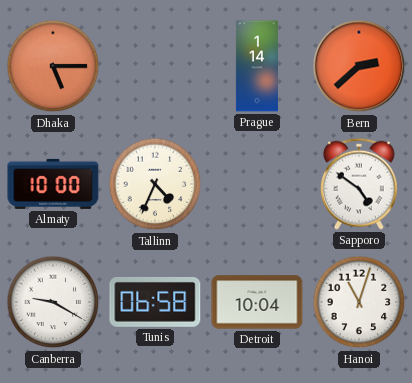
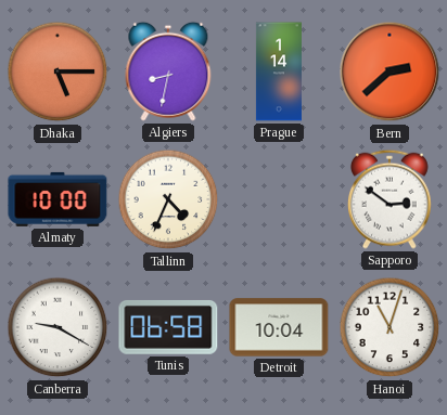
Algiers: none -> 8:32 (168, 72)
Sapporo: 4:51 -> 2:51 (391, 199)
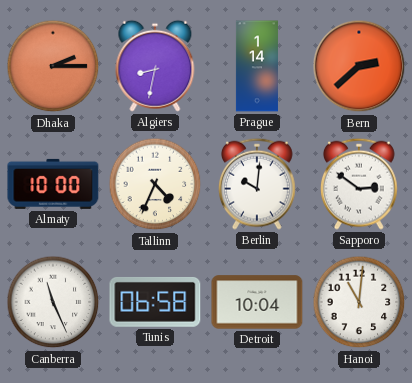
Dhaka: 5:15 -> 2:15 (53, 66)
Berlin: none -> 10:01 (258, 184)
Canberra: 9:20 -> 11:26 (53, 302)
Hanoi: 11:03 -> 11:01 (359, 302)
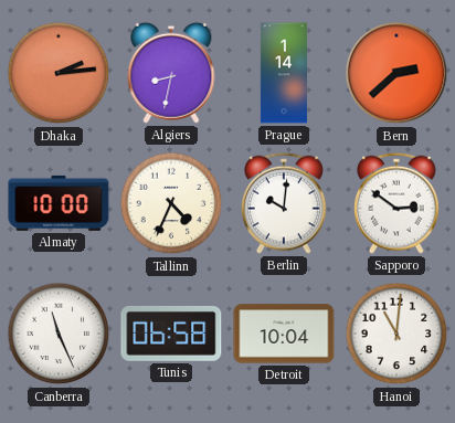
Dhaka: 2:15 -> 2:14 (59, 73)
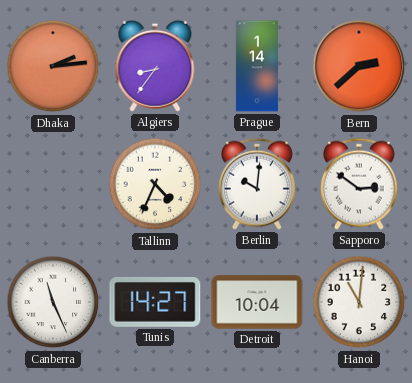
Algiers: 8:32 -> 8:36 (155, 66)
Almaty: 10:00 -> none (59, 203)
Tunis: 06:58 -> 14:27 (155, 302)
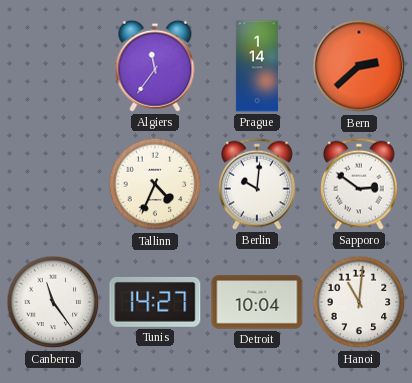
Dhaka: 2:14 -> none (53, 66)
Algiers: 8:36 -> 11:36 (155, 66)
Canberra: 11:26 -> 11:24 (53, 302)
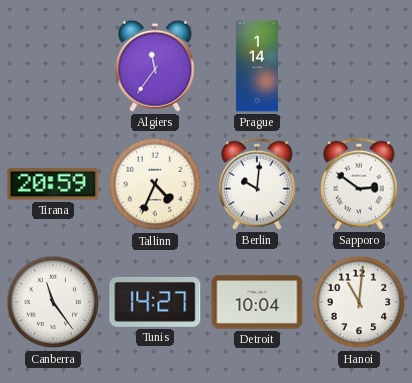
Bern: 2:38 -> none (359, 66)
Tirana: none -> 20:59 (53, 184)
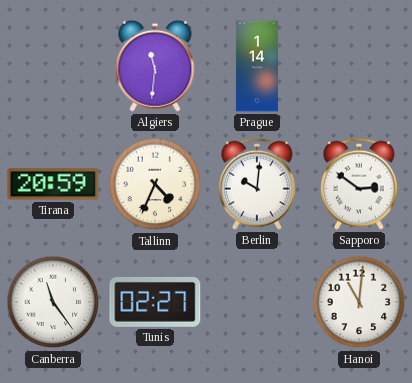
Algiers: 11:36 -> 11:31 (155, 66)
Tunis: 14:27 -> 02:27 (155, 302)
Detroit: 10:04 -> none (257, 302)
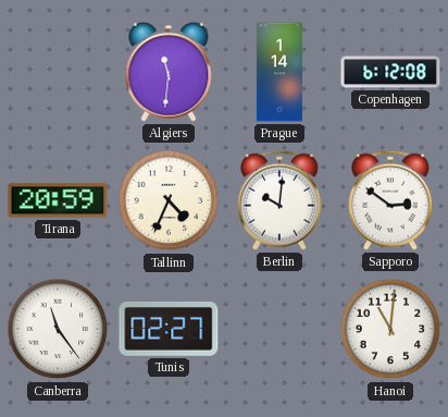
Copenhagen: none -> 6:12 (390, 72)
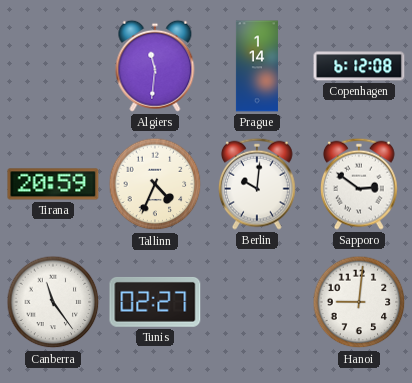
Hanoi: 11:01 -> 9:01 (359, 302)
